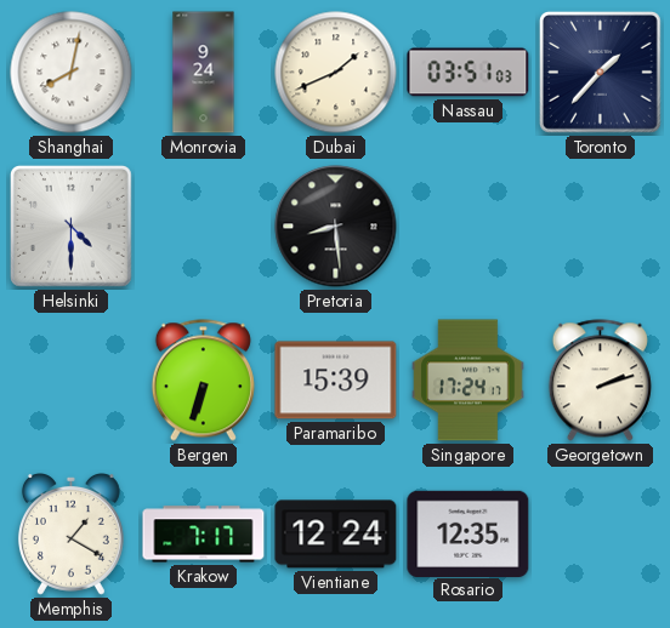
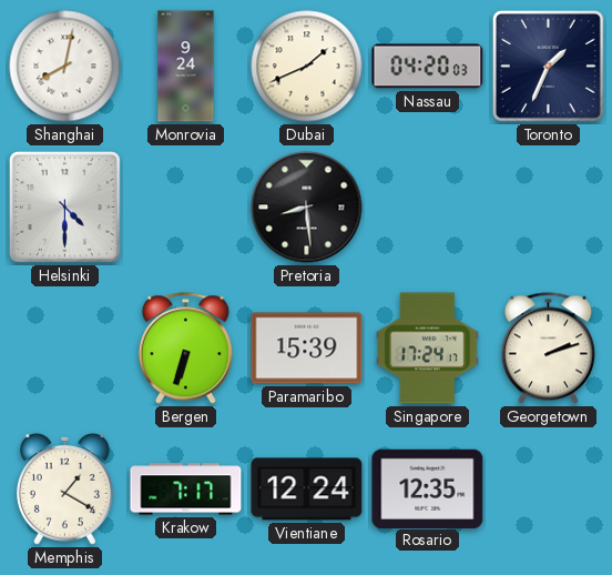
Nassau: 03:51 -> 04:20 (428, 67)
Toronto: 1:37 -> 1:34 (548, 65)
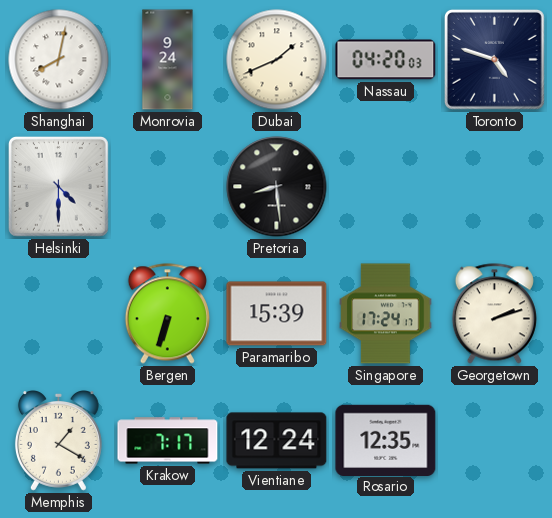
Toronto: 1:34 -> 4:48 (494, 59)
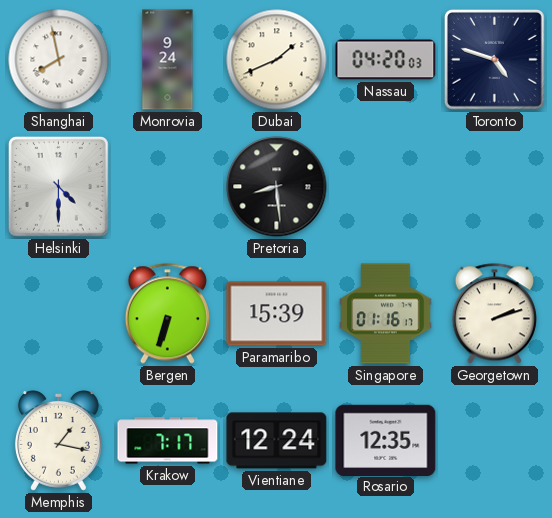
Shanghai: 8:02 -> 7:58 (59, 60)
Singapore: 17:24 -> 01:16 (386, 314)
Memphis: 1:20 -> 1:17 (58, 441)
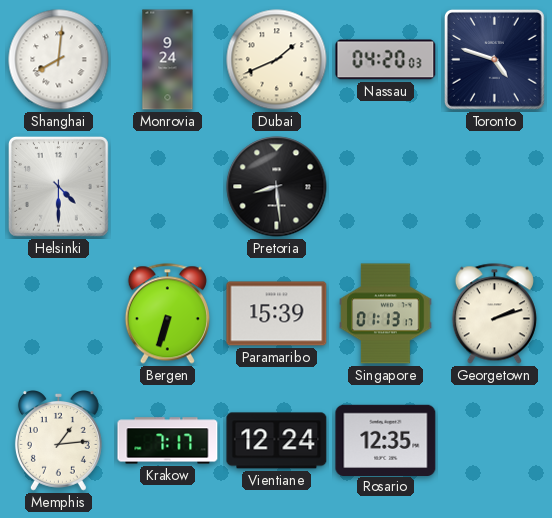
Shanghai: 7:58 -> 8:01 (59, 60)
Singapore: 01:16 -> 01:13 (386, 314)
Memphis: 1:17 -> 1:14 (58, 441)
